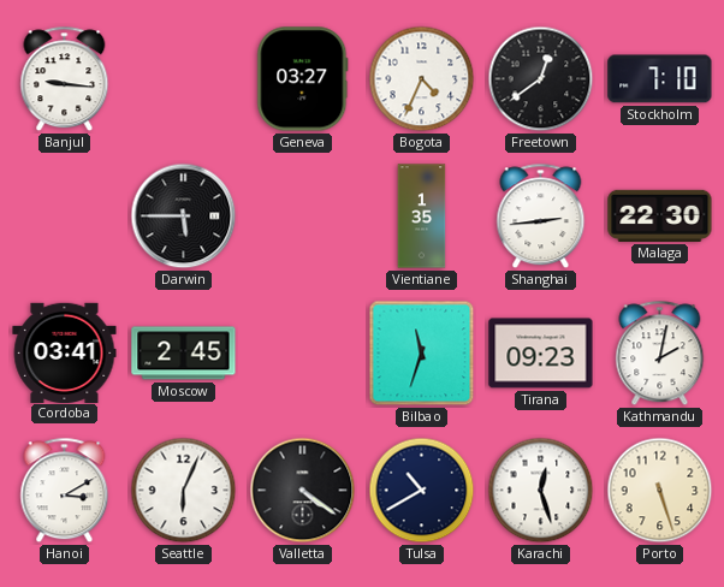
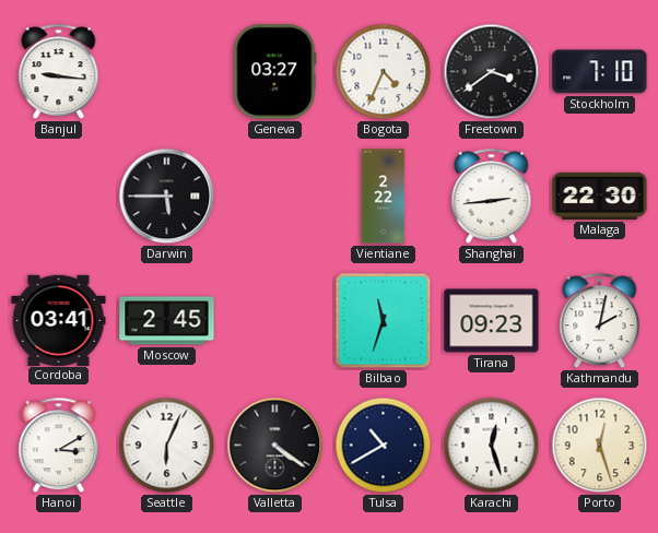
Freetown: 12:39 -> 3:39 (492, 72)
Vientiane: 1:35 -> 2:22 (384, 197)
Porto: 5:27 -> 12:27 (600, 446)
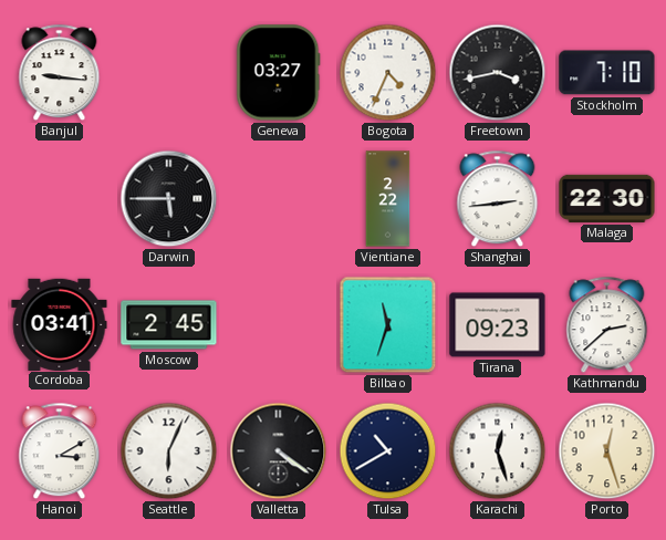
Freetown: 3:39 -> 3:43 (498, 73)
Kathmandu: 2:02 -> 2:38 (607, 325)
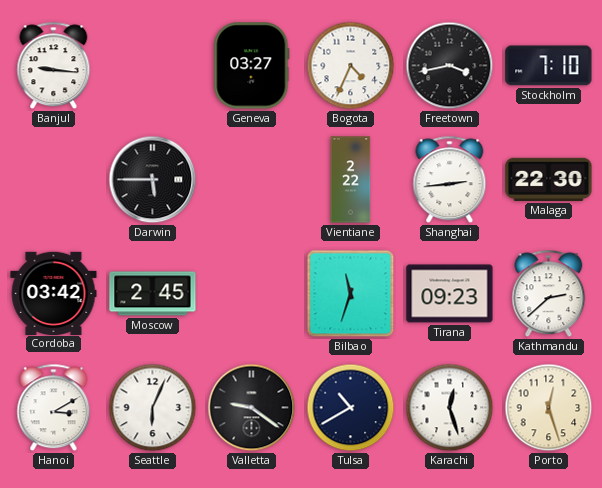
Cordoba: 03:41 -> 03:42 (54, 293)
Valletta: 4:21 -> 9:21 (252, 408)
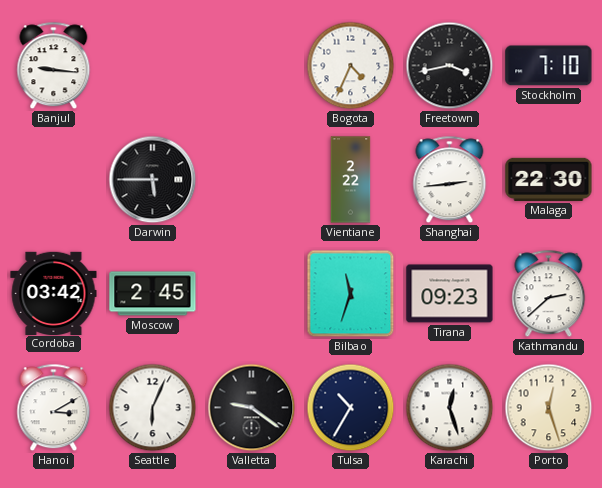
Geneva: 03:27 -> none (252, 66)
Tulsa: 10:40 -> 10:35 (351, 408)
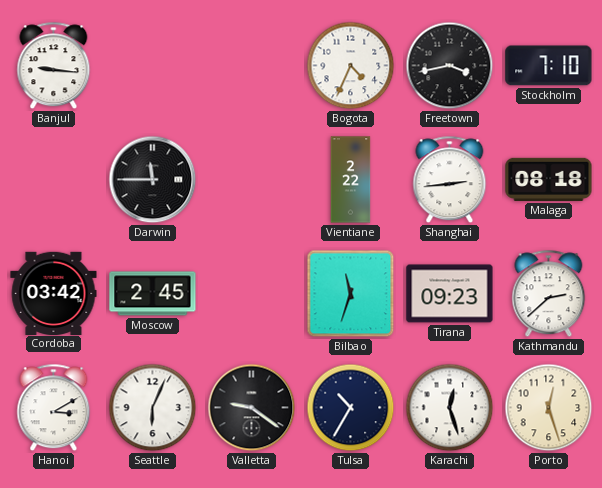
Darwin: 5:45 -> 11:45 (153, 180)
Malaga: 22:30 -> 08:18 (549, 179)
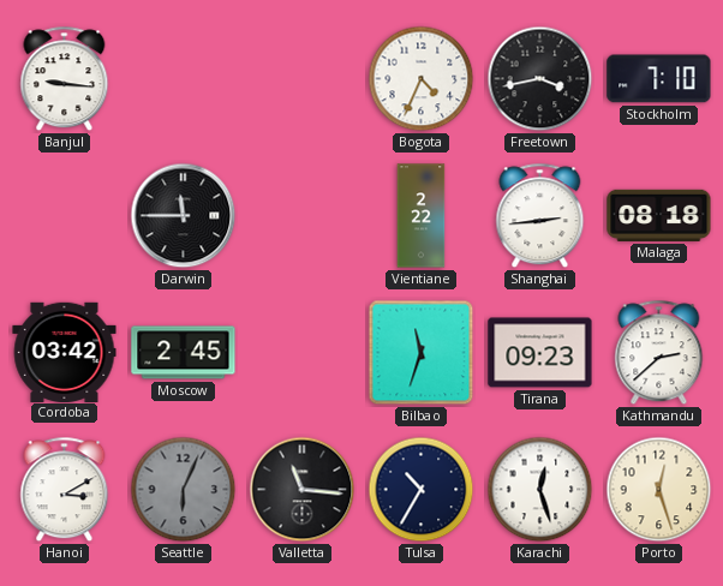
Seattle dial: white -> grey (184, 490)
Valletta: 9:21 -> 11:16 (303, 490)
